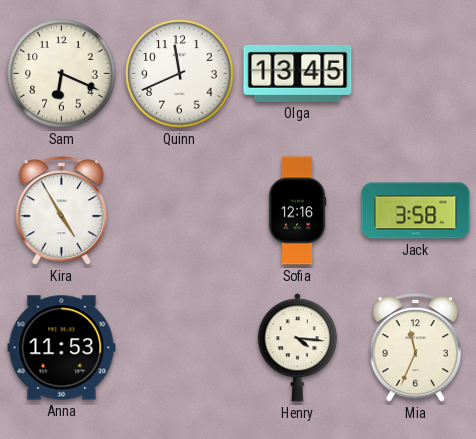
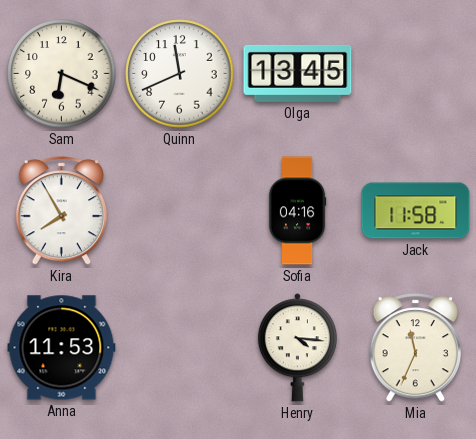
Kira: 4:55 -> 7:55 (61, 211)
Sofia: 12:16 -> 04:16 (297, 211)
Jack: 3:58 -> 11:58 (416, 211)
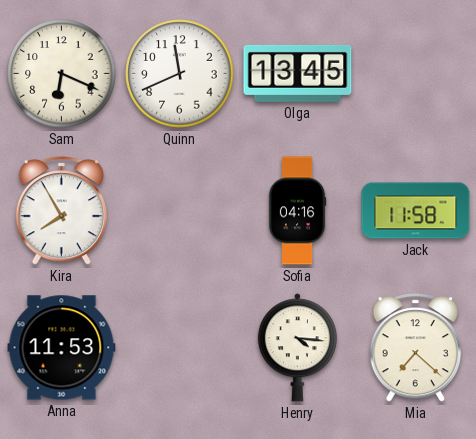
Mia: 11:34 -> 7:22 (415, 348)
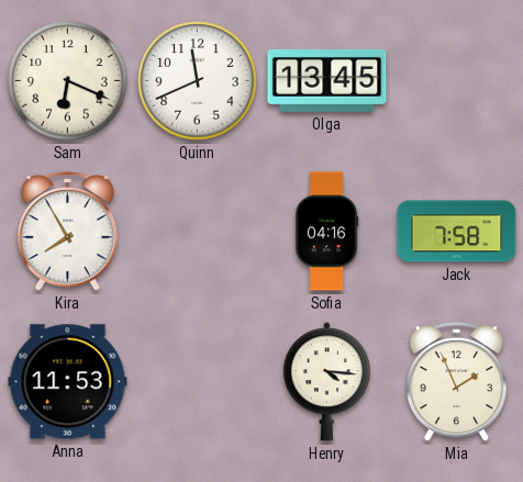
Jack: 11:58 -> 7:58 (457, 232)
Mia: 7:22 -> 1:56 (456, 382)
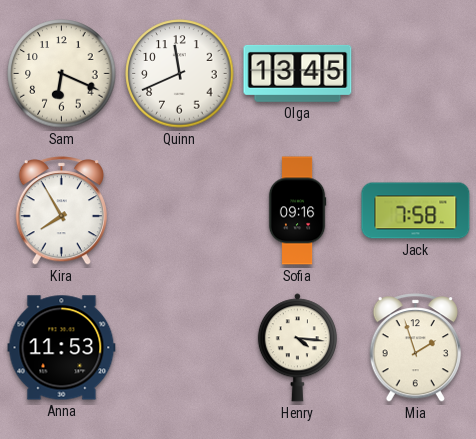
Sofia: 04:16 -> 09:16 (297, 211)
Mia: 1:56 -> 1:57 (415, 348)
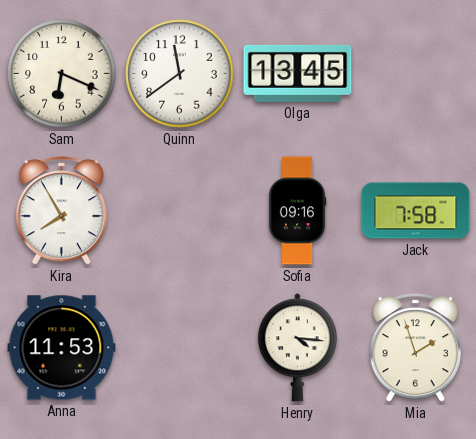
Quinn: 11:41 -> 11:39 (180, 74)
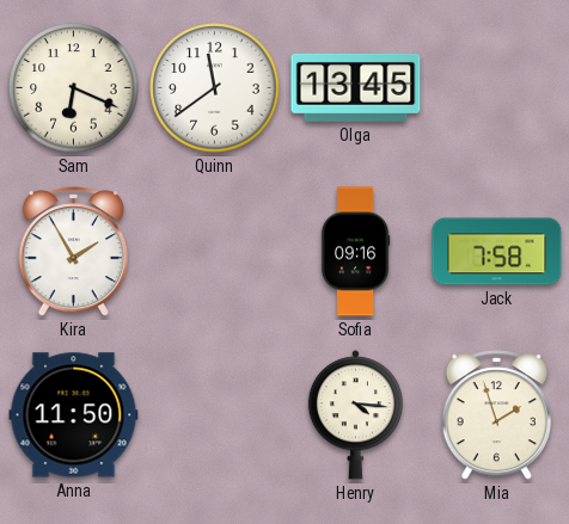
Kira: 7:55 -> 1:55 (73, 252)
Anna: 11:53 -> 11:50 (74, 415)
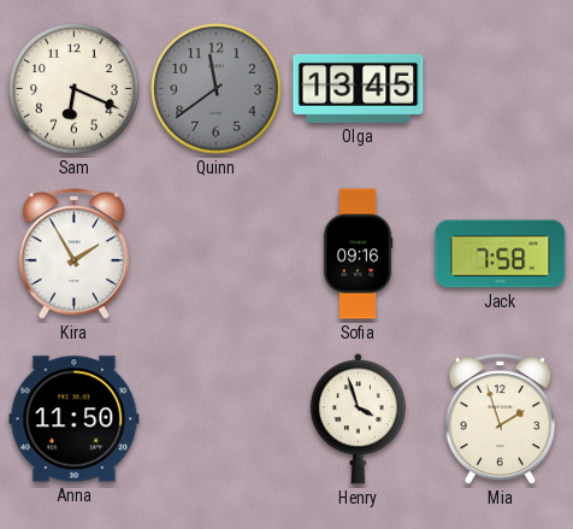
Quinn dial: white -> grey (217, 89)
Henry: 4:16 -> 3:57 (358, 419)
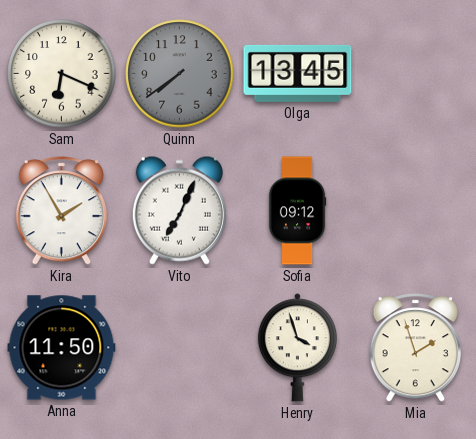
Quinn: 11:39 -> 7:39 (180, 74)
Vito: none -> 7:04 (179, 210)
Sofia: 09:16 -> 09:12 (297, 211)
Jack: 7:58 -> none (501, 254)
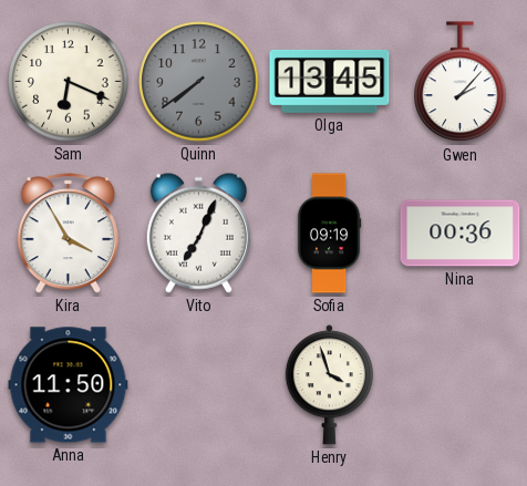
Gwen: none -> 2:07 (461, 82)
Kira: 1:55 -> 3:55 (68, 234)
Sofia: 09:12 -> 09:19 (329, 234)
Nina: none -> 00:36 (461, 234)
Mia: 1:57 -> none (415, 348)
